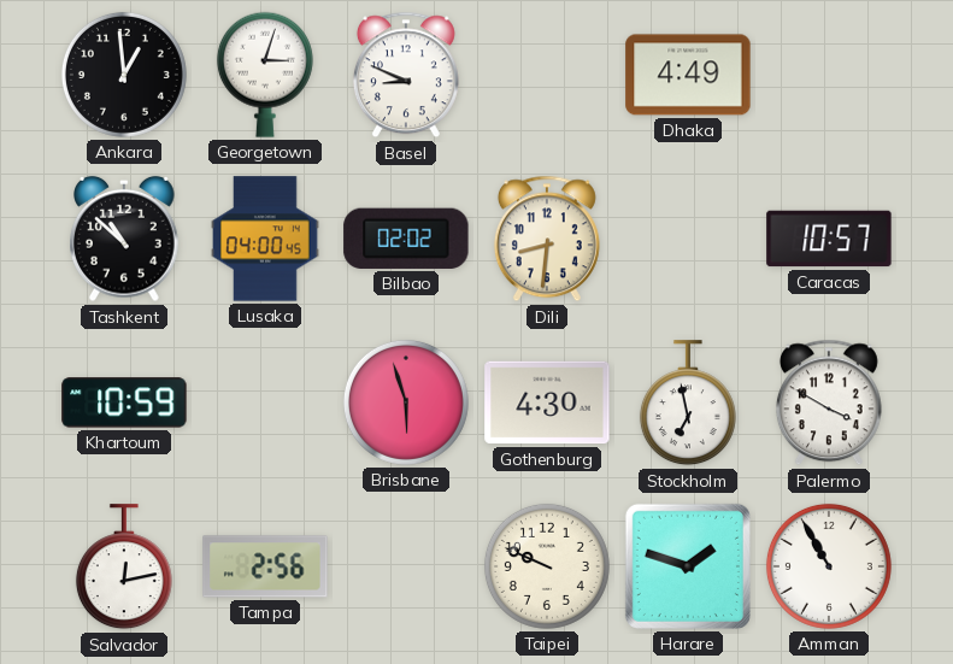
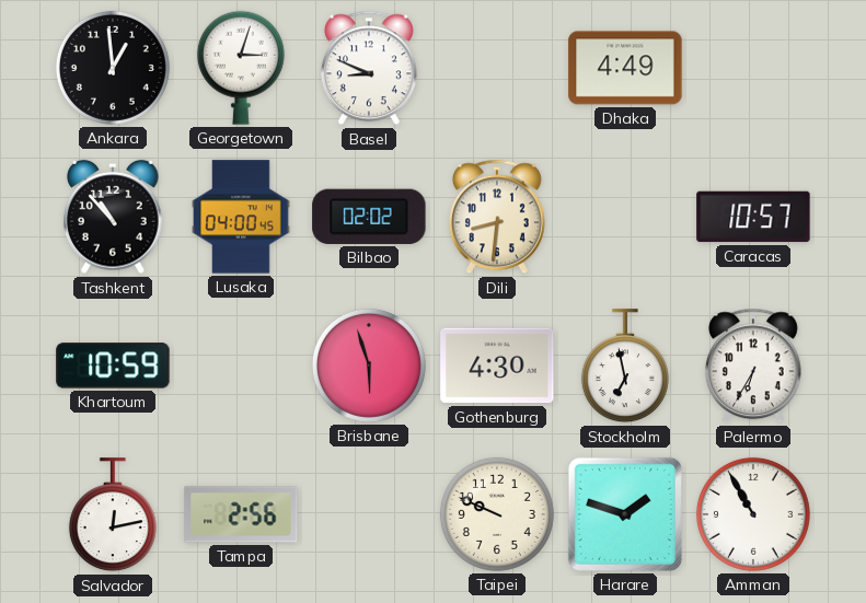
Tashkent: 10:52 -> 10:53 (113, 217)
Palermo: 3:50 -> 6:35 (753, 366)
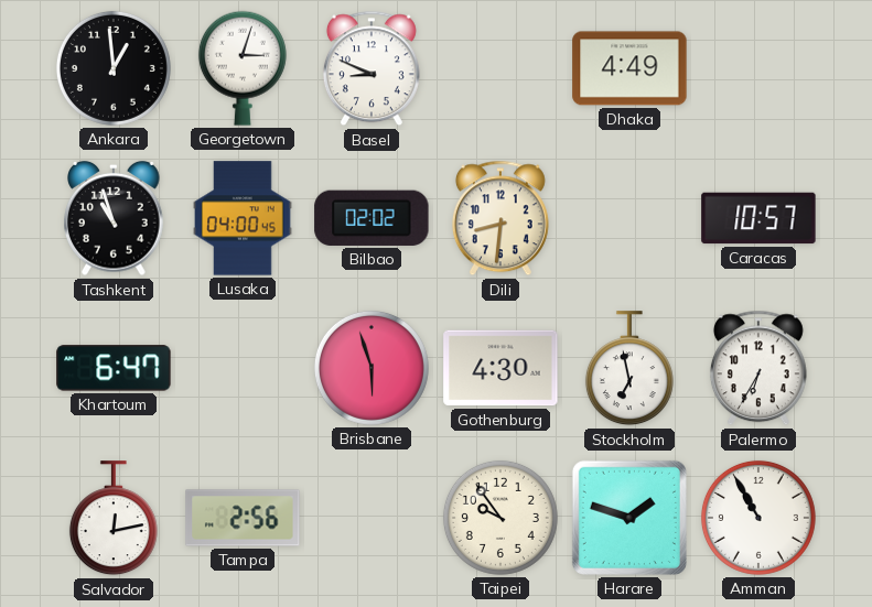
Tashkent: 10:53 -> 10:57 (114, 218)
Khartoum: 10:59 -> 6:47 (114, 368)
Taipei: 9:49 -> 9:54 (500, 518)
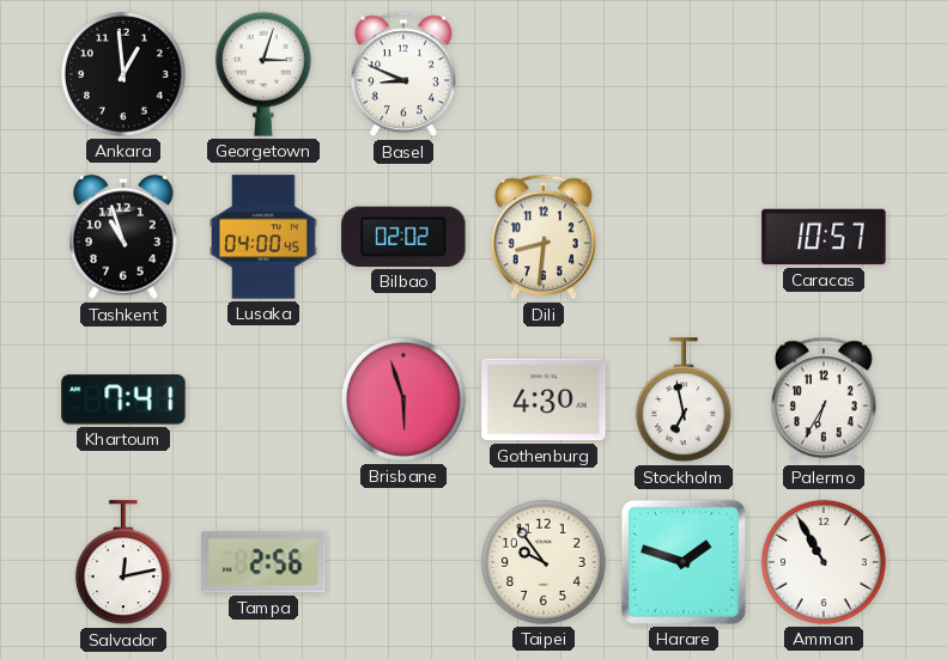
Dhaka: 4:49 -> none (629, 68)
Khartoum: 6:47 -> 7:41 (123, 399)
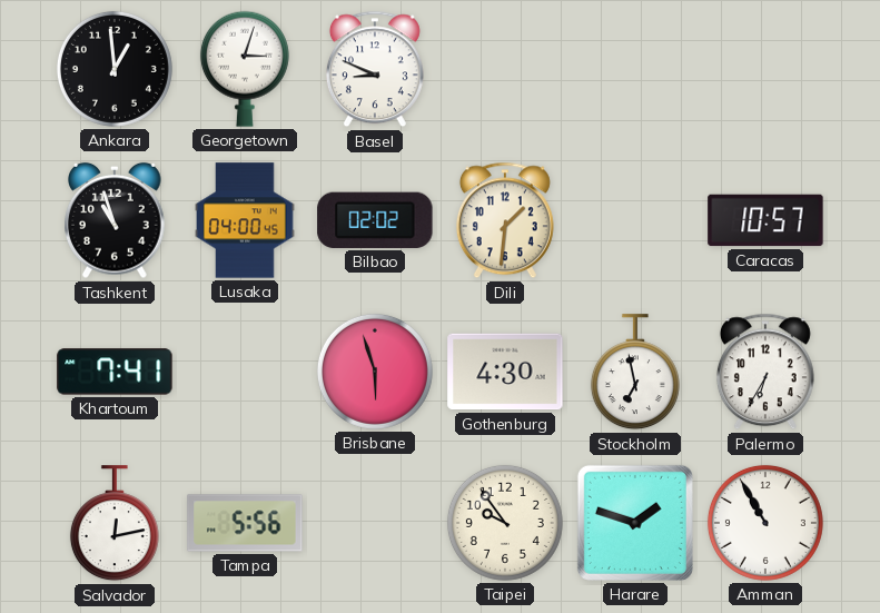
Dili: 8:31 -> 1:31 (505, 220)
Tampa: 2:56 -> 5:56 (245, 523)
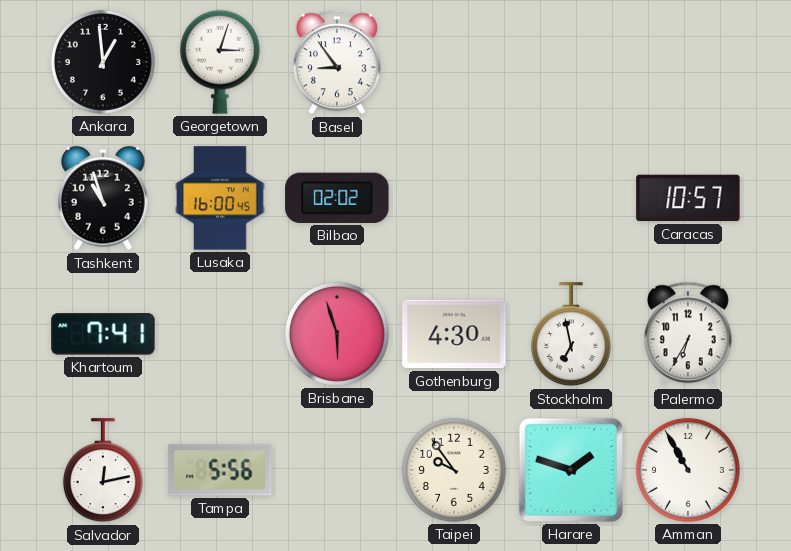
Basel: 8:49 -> 8:54 (337, 62)
Lusaka: 04:00 -> 16:00 (220, 198)
Dili: 1:31 -> none (505, 220)
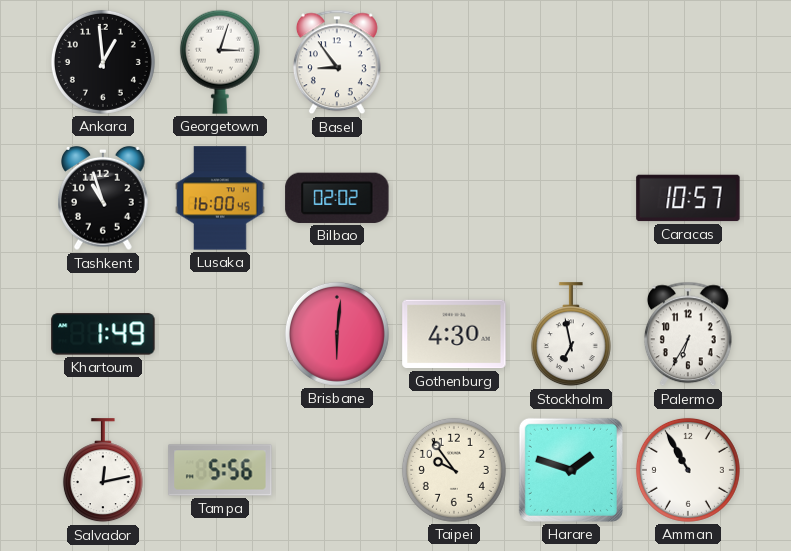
Khartoum: 7:41 -> 1:49 (103, 334)
Brisbane: 5:57 -> 6:01 (337, 334)
